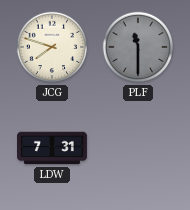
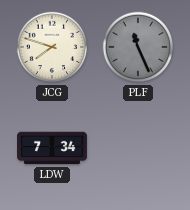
PLF: 11:30 -> 11:26 (138, 47)
LDW: 7:31 -> 7:34 (53, 148)
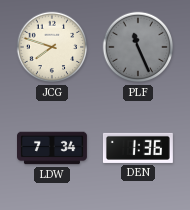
DEN: none -> 1:36 (138, 148)
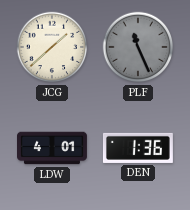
JCG: 7:48 -> 1:38 (52, 47)
LDW: 7:34 -> 4:01 (53, 148)
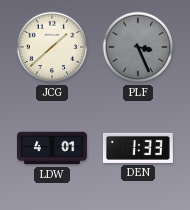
PLF: 11:26 -> 3:26 (138, 47)
DEN: 1:36 -> 1:33 (138, 148)
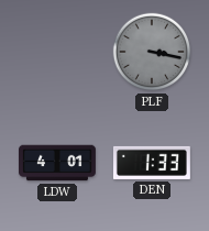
JCG: 1:38 -> none (52, 47)
PLF: 3:26 -> 3:17 (152, 52)
